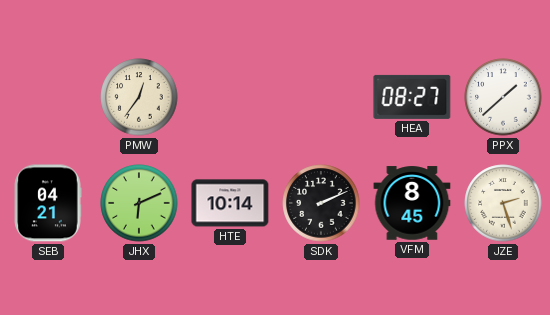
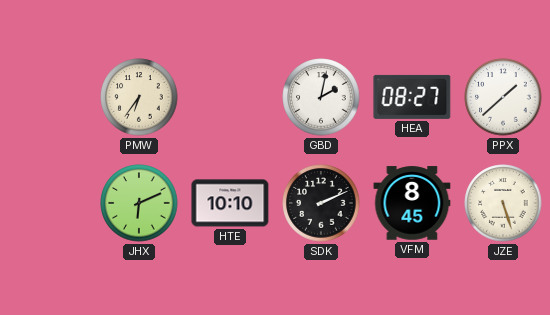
PMW: 12:36 -> 6:36 (139, 97)
GBD: none -> 2:02 (321, 97)
SEB: 04:21 -> none (48, 203)
HTE: 10:14 -> 10:10 (230, 203)
JZE: 2:27 -> 5:27 (503, 203)
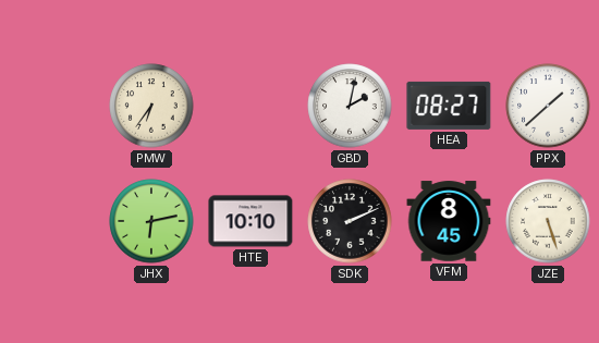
JHX: 6:11 -> 6:13 (151, 221)
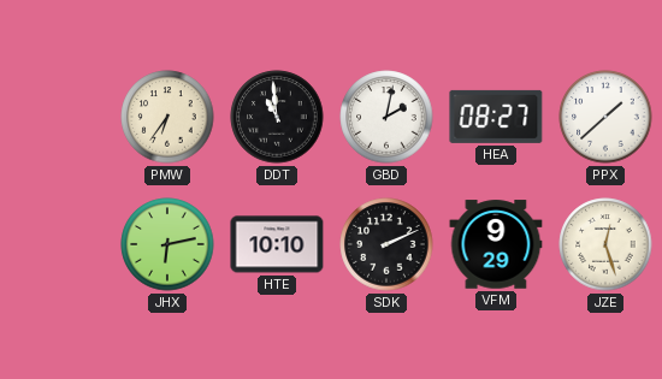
DDT: none -> 10:59 (277, 117)
VFM: 8:45 -> 9:29 (496, 244)
JZE: 5:27 -> 12:27 (605, 244)
